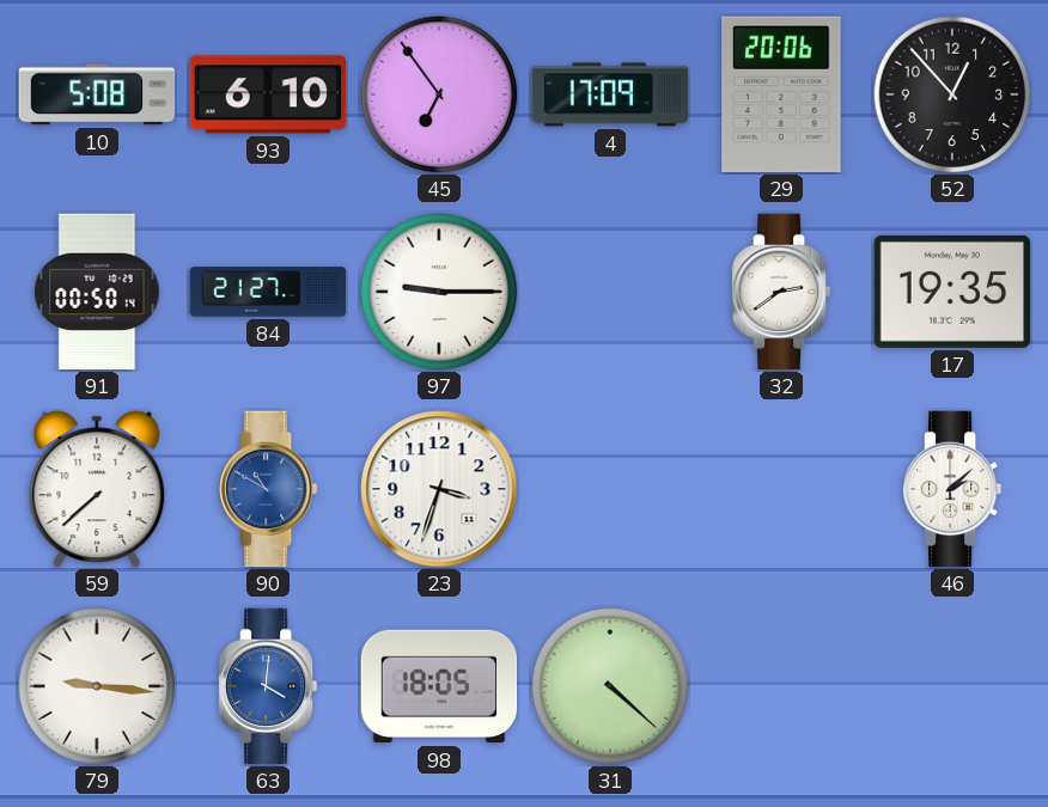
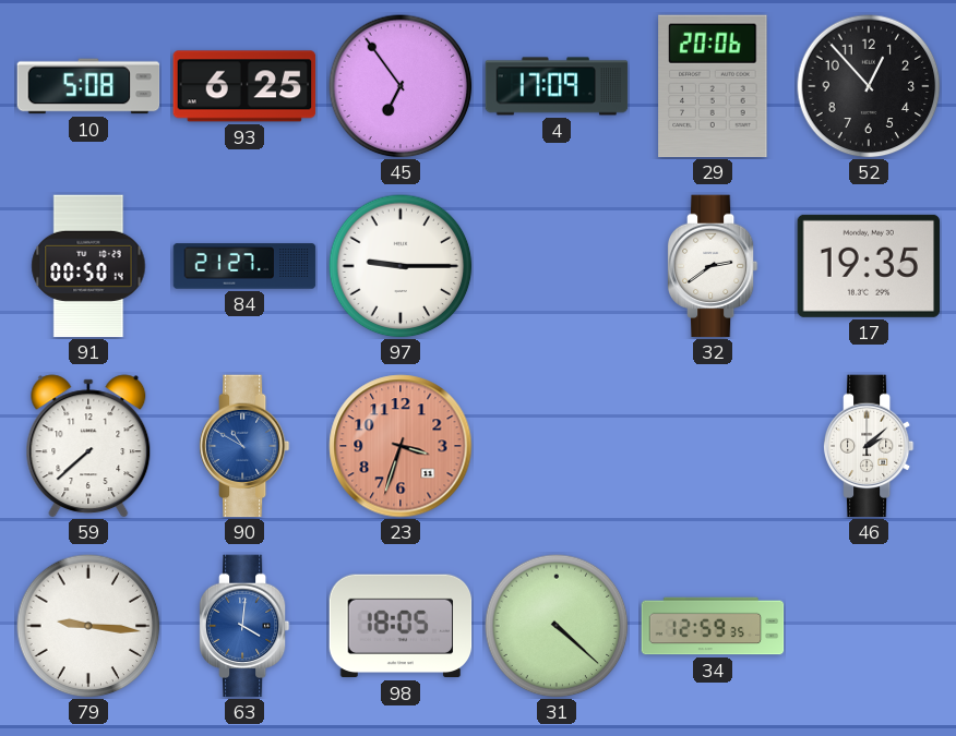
93: 6:10 -> 6:25 (244, 86)
23 dial: white -> salmon (401, 446)
34: none -> 12:59 (713, 626)
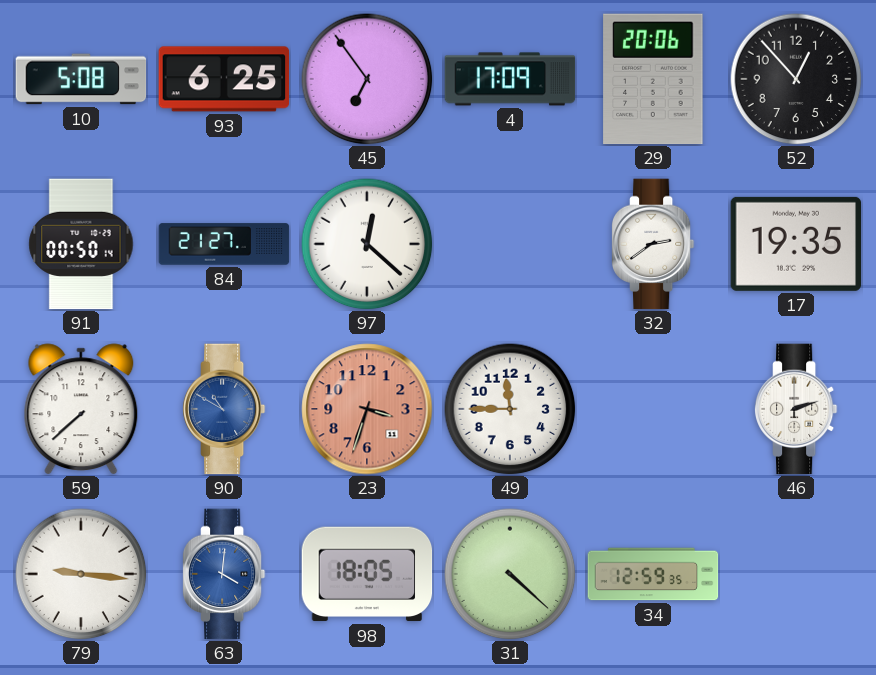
97: 9:15 -> 12:22 (367, 244)
49: none -> 11:45 (510, 409)
46: 2:08 -> 2:12 (796, 409)
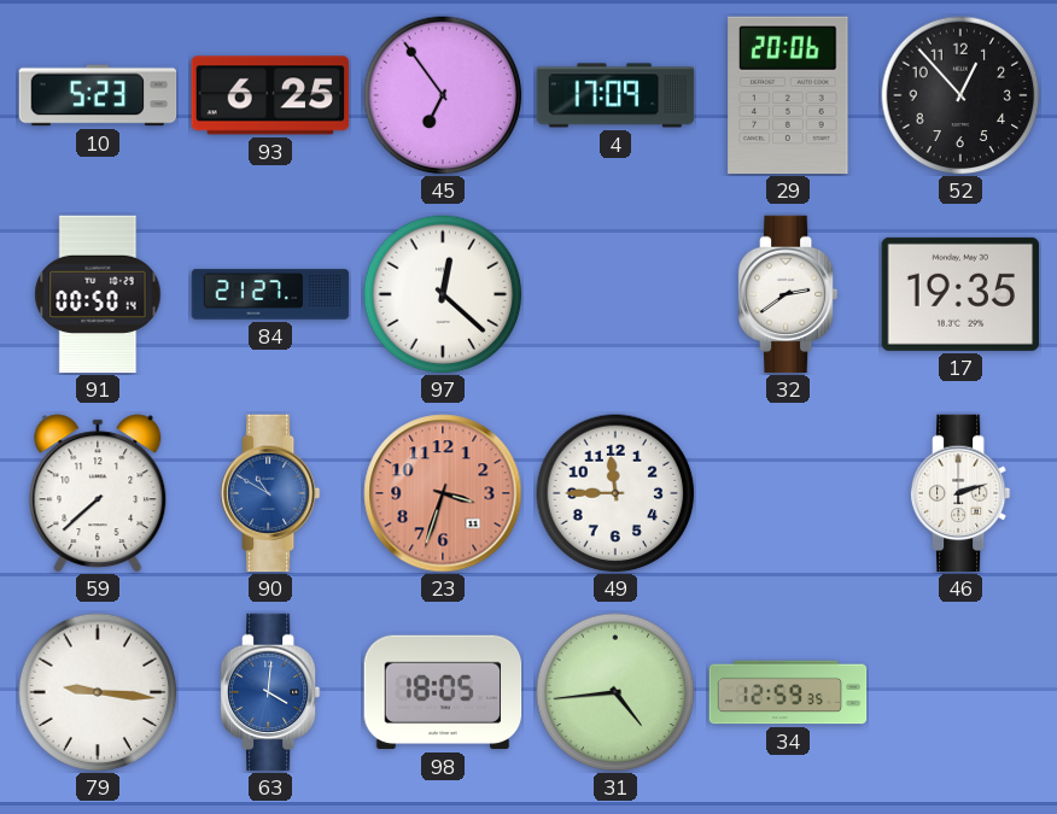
10: 5:08 -> 5:23 (98, 95)
31: 4:22 -> 4:44 (615, 692)
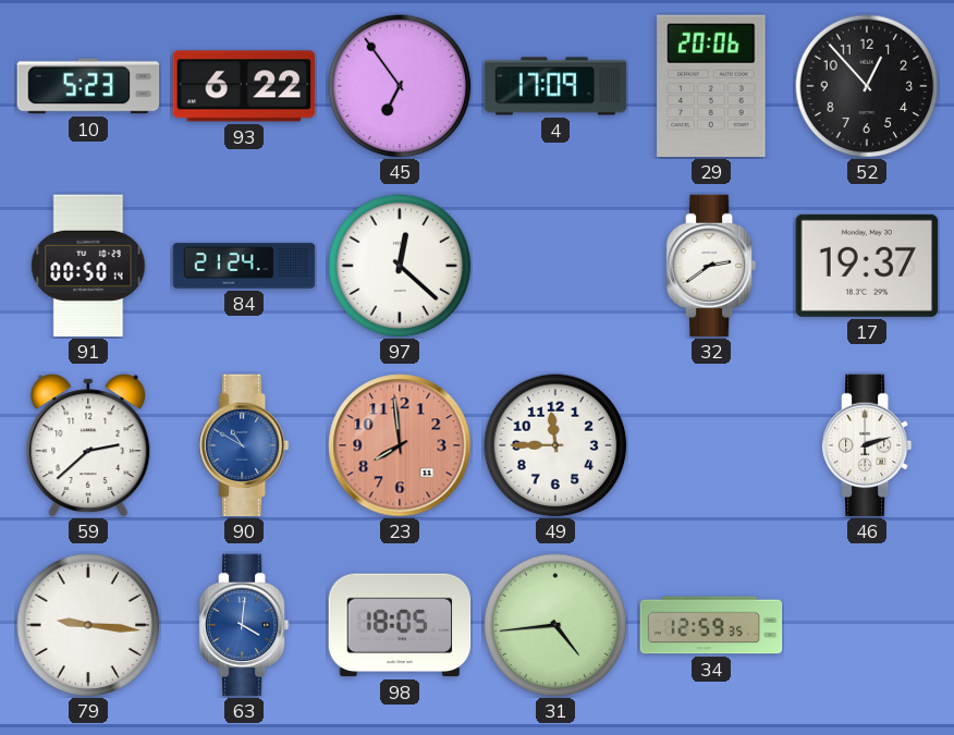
93: 6:25 -> 6:22 (244, 86)
84: 21:27 -> 21:24 (244, 266)
17: 19:35 -> 19:37 (867, 266)
59: 7:38 -> 2:38 (88, 445)
23: 3:33 -> 7:59 (400, 445)
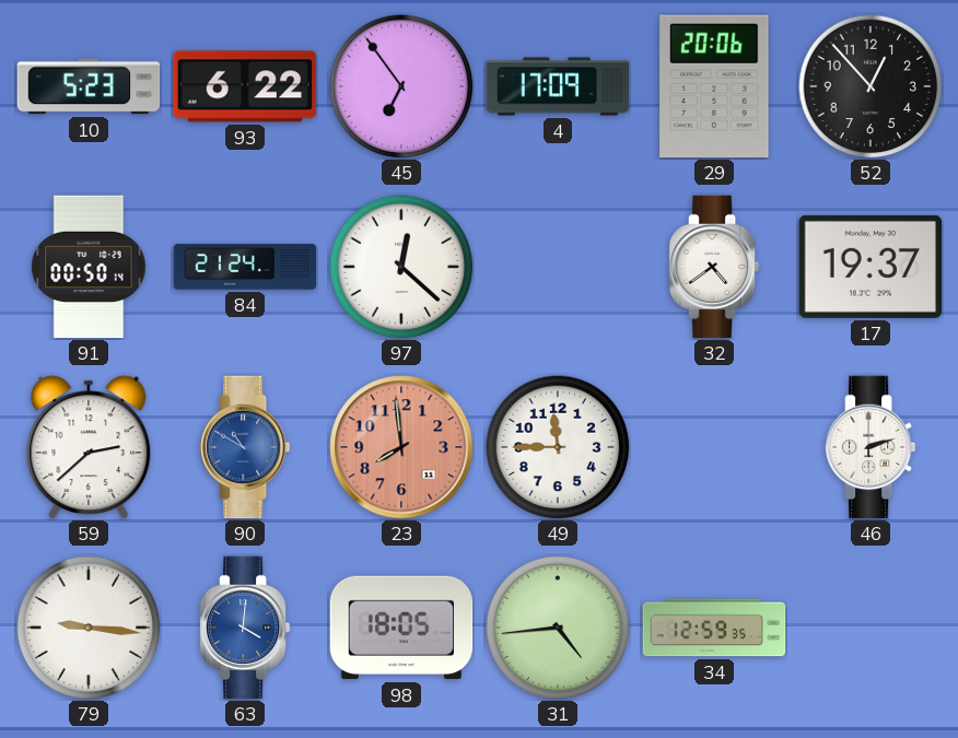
32: 2:39 -> 4:39 (714, 267)
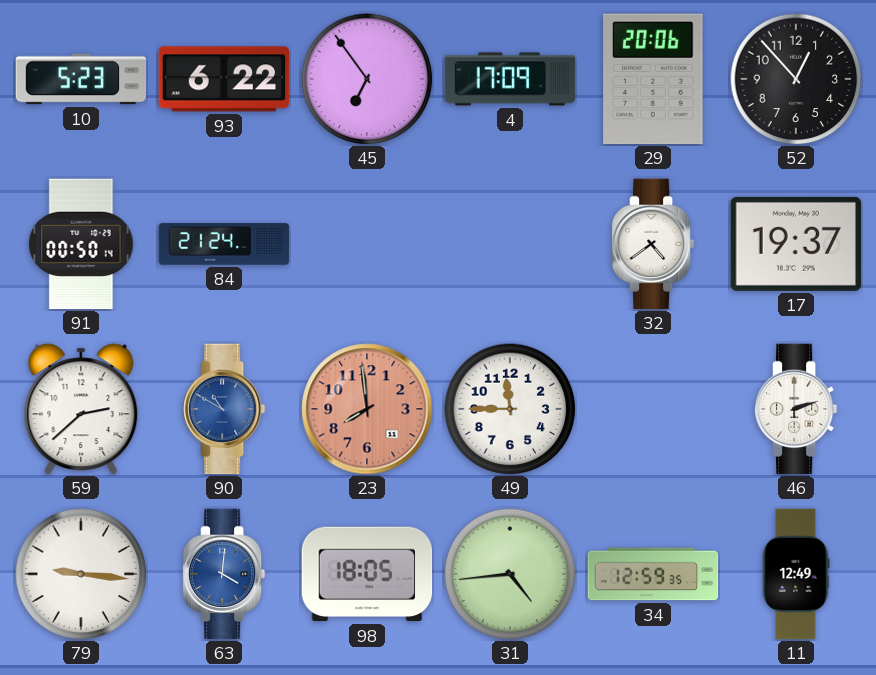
97: 12:22 -> none (401, 267)
11: none -> 12:49 (796, 574)
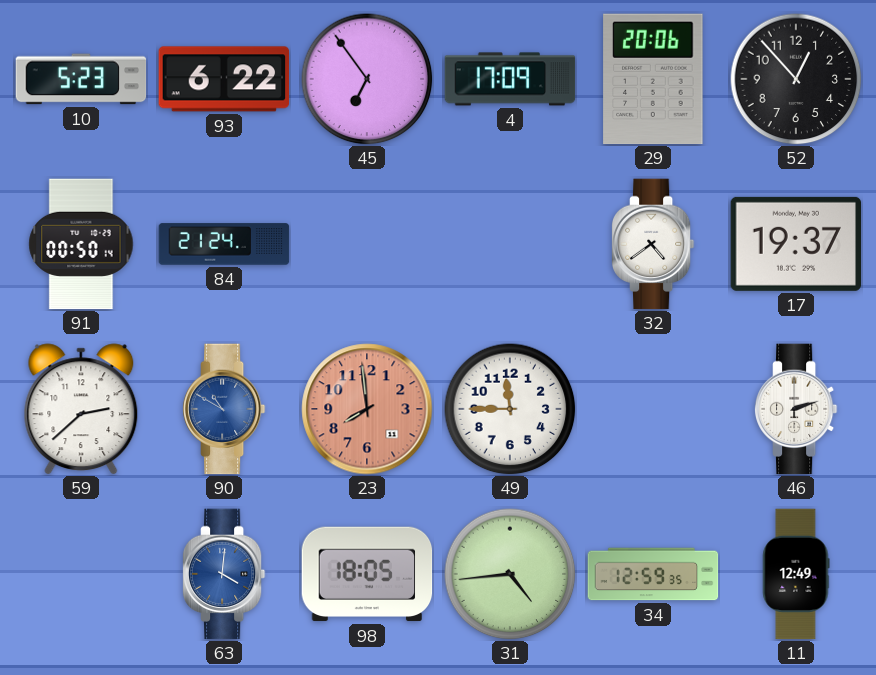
79: 9:16 -> none (81, 574)
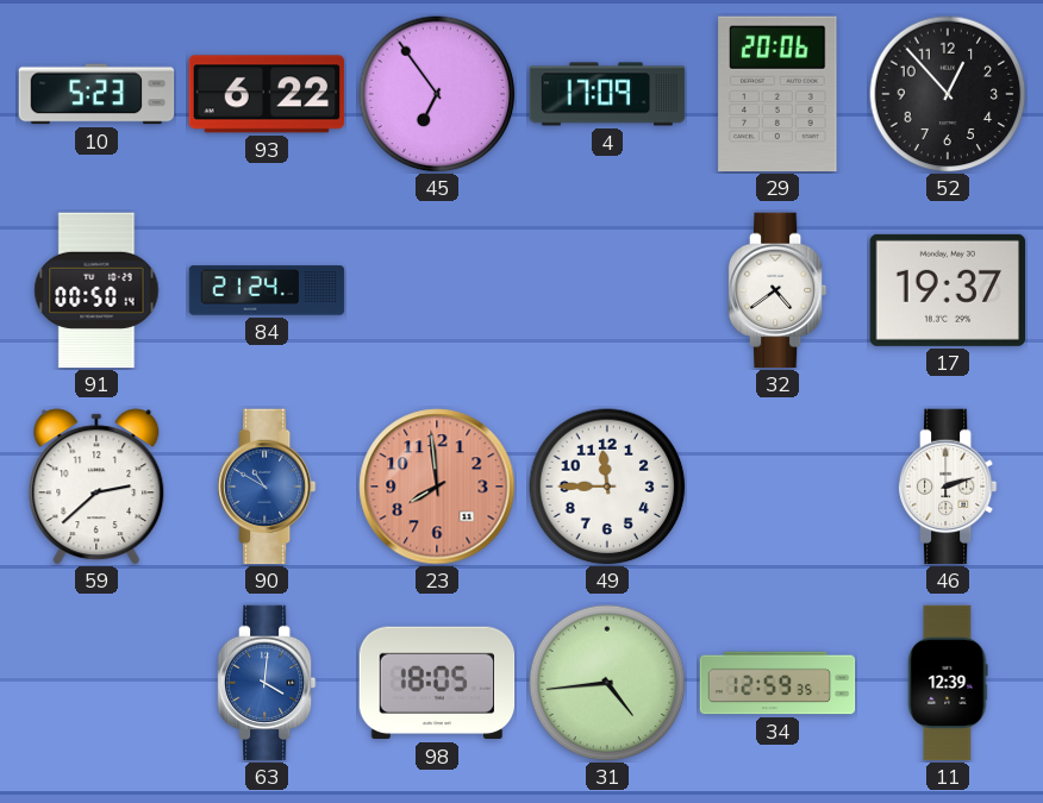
11: 12:49 -> 12:39 (948, 683)
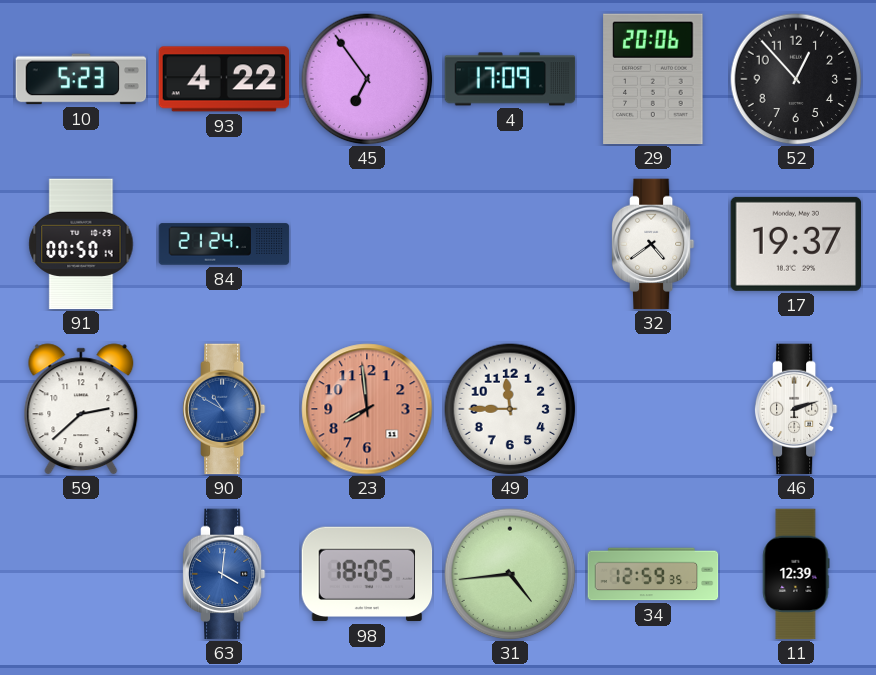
93: 6:22 -> 4:22 (224, 79)
